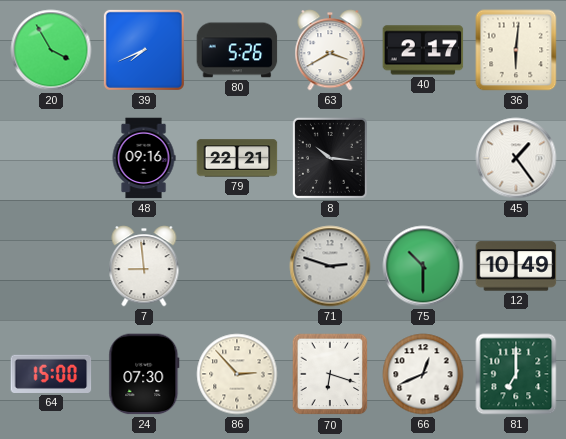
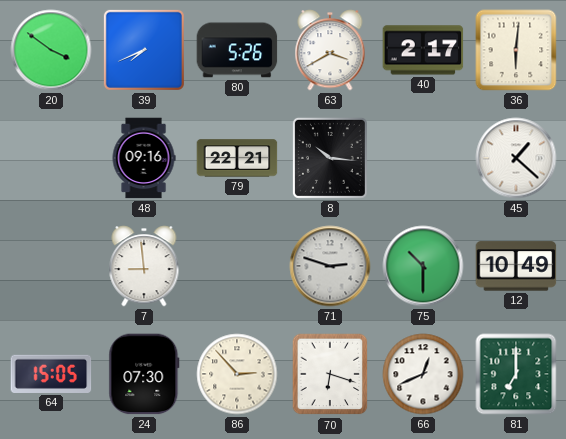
20: 3:55 -> 3:51 (51, 50)
45: 1:24 -> 1:22 (516, 158)
64: 15:00 -> 15:05 (51, 374)
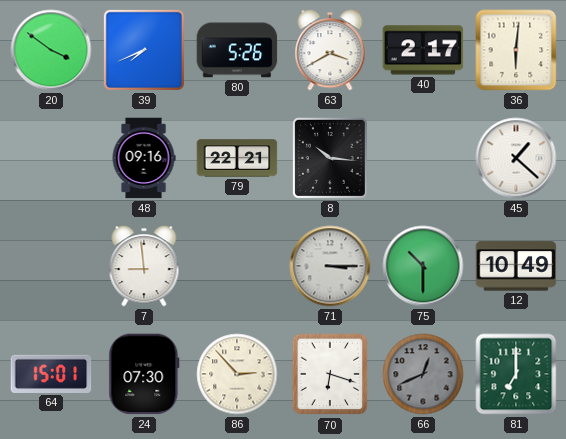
71: 2:48 -> 3:15 (330, 266)
64: 15:05 -> 15:01 (51, 374)
66 dial: white -> grey (423, 374)
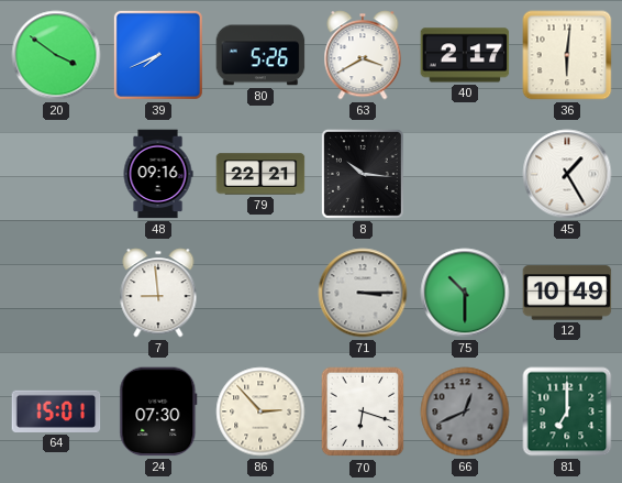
45: 1:22 -> 1:25 (567, 174)
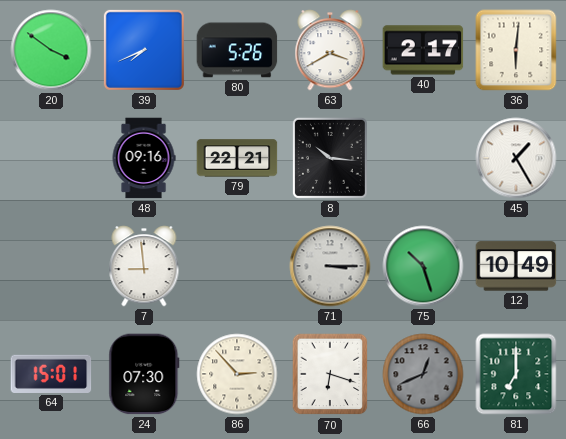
75: 10:30 -> 10:27 (423, 266)
